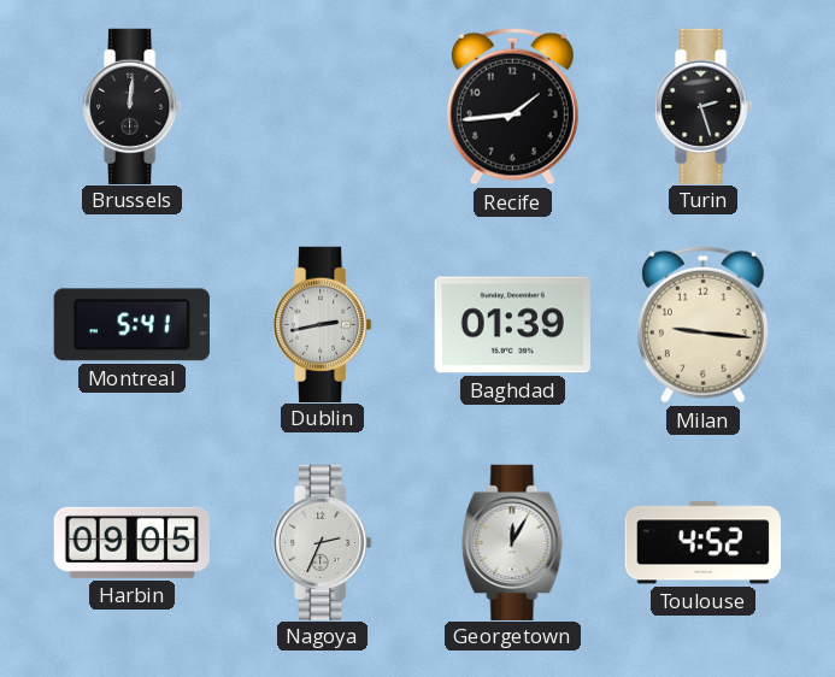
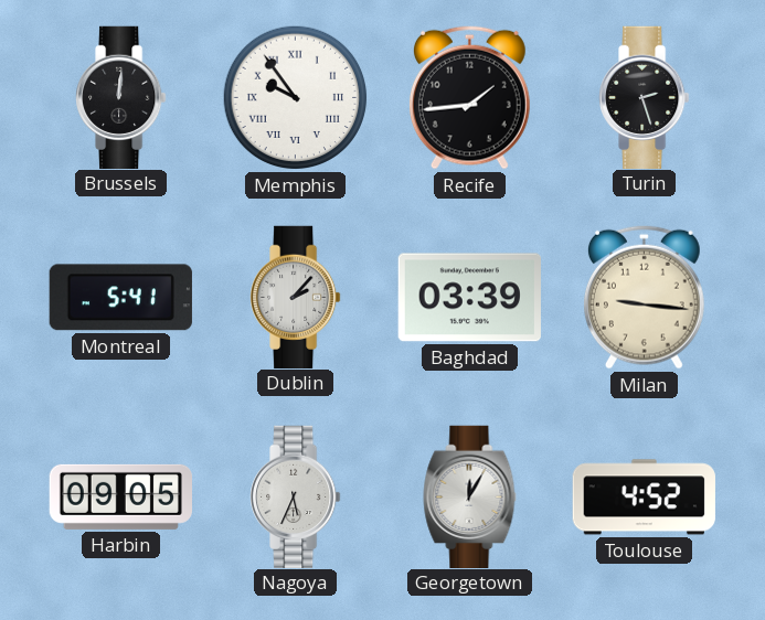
Memphis: none -> 9:54 (296, 98)
Dublin: 2:43 -> 2:07 (296, 297)
Baghdad: 01:39 -> 03:39 (469, 298)
Nagoya: 2:34 -> 5:34 (296, 496)
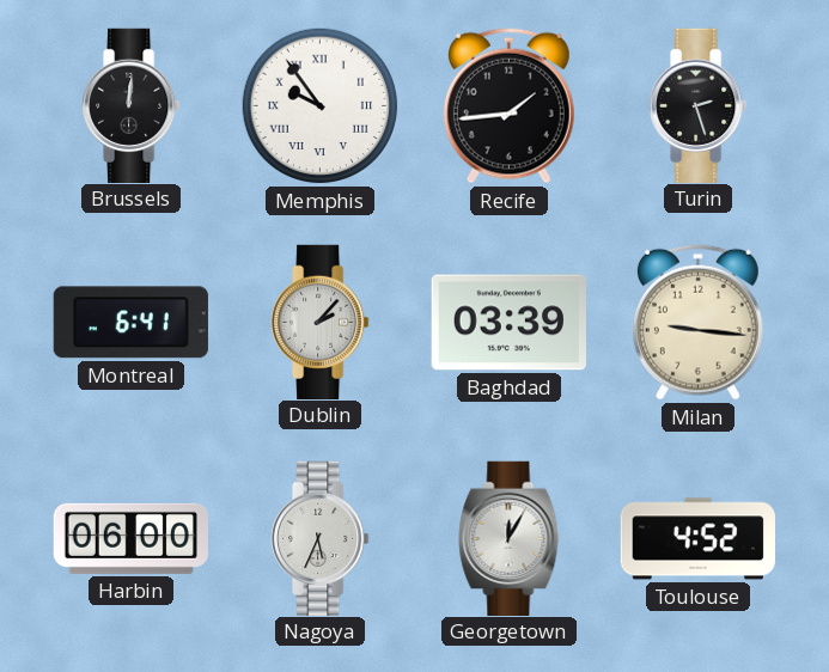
Montreal: 5:41 -> 6:41 (130, 323)
Harbin: 09:05 -> 06:00 (130, 538)
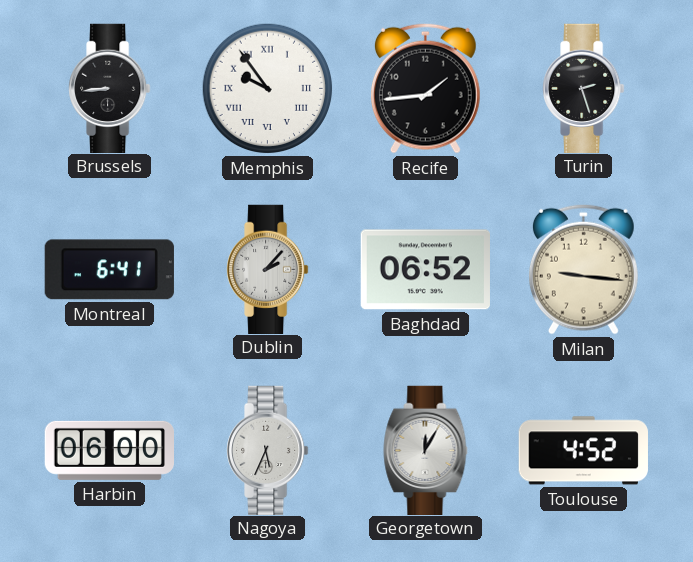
Brussels: 12:01 -> 8:44 (110, 88)
Baghdad: 03:39 -> 06:52 (425, 270)
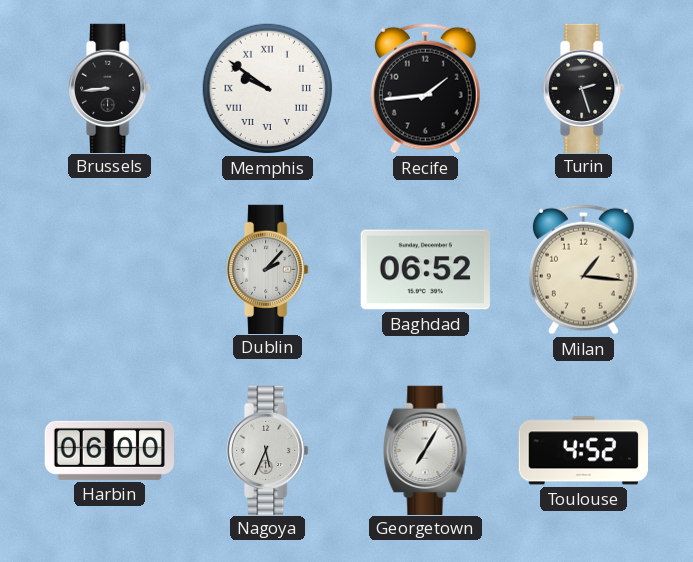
Memphis: 9:54 -> 9:51 (268, 89)
Montreal: 6:41 -> none (109, 270)
Milan: 9:16 -> 1:16 (583, 269)
Georgetown: 12:05 -> 7:05 (426, 450)
